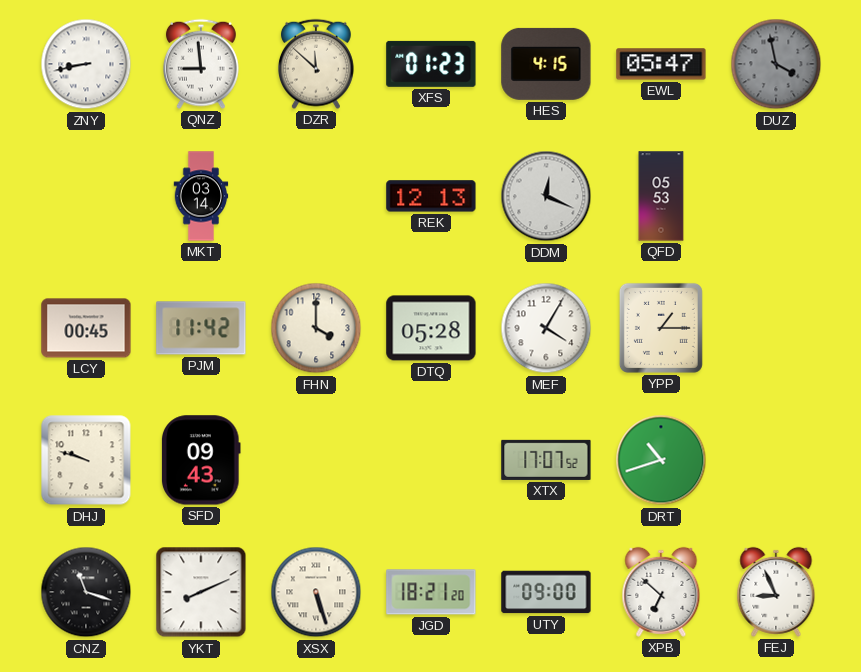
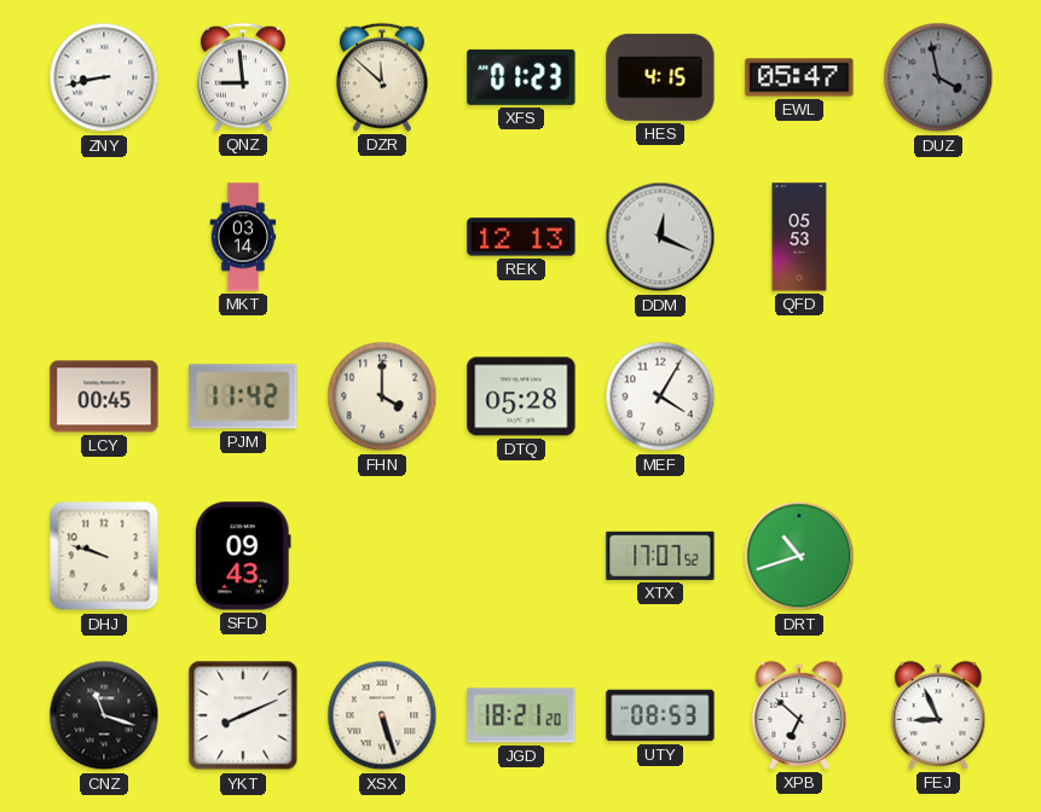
YPP: 1:15 -> none (661, 328)
UTY: 09:00 -> 08:53 (660, 715)
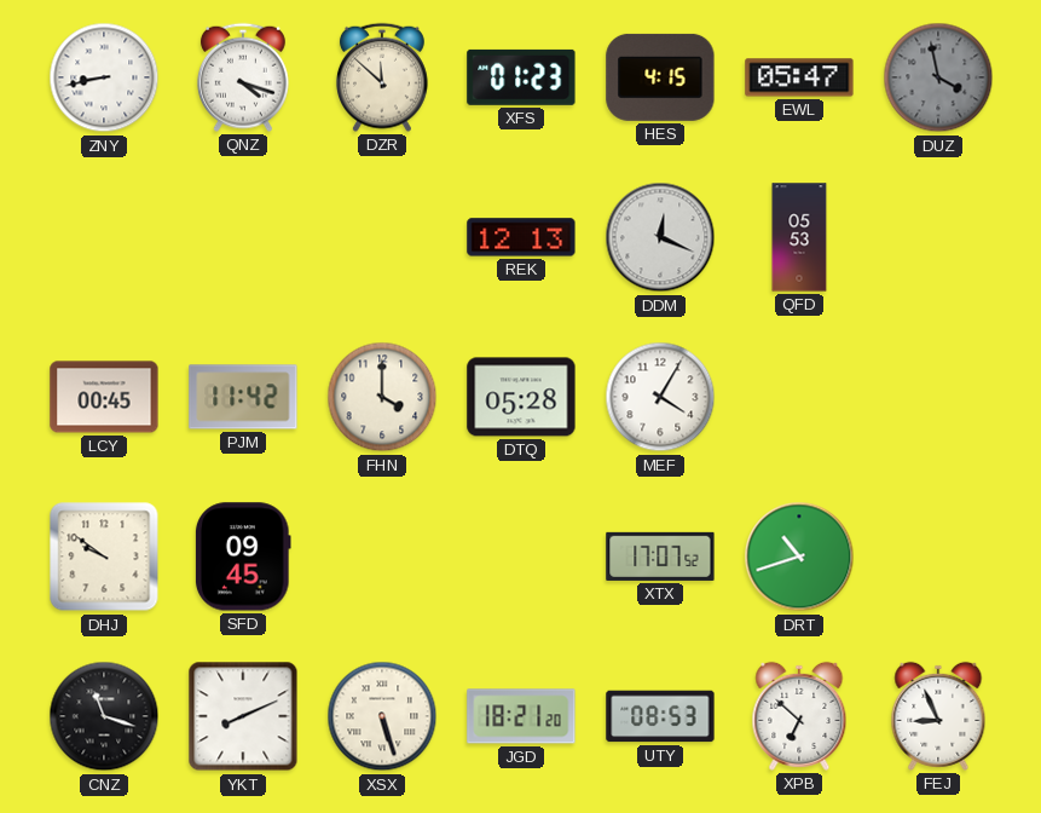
QNZ: 8:59 -> 4:18 (243, 77)
MKT: 03:14 -> none (243, 237)
DHJ: 9:48 -> 9:51 (104, 557)
SFD: 09:43 -> 09:45 (244, 557)
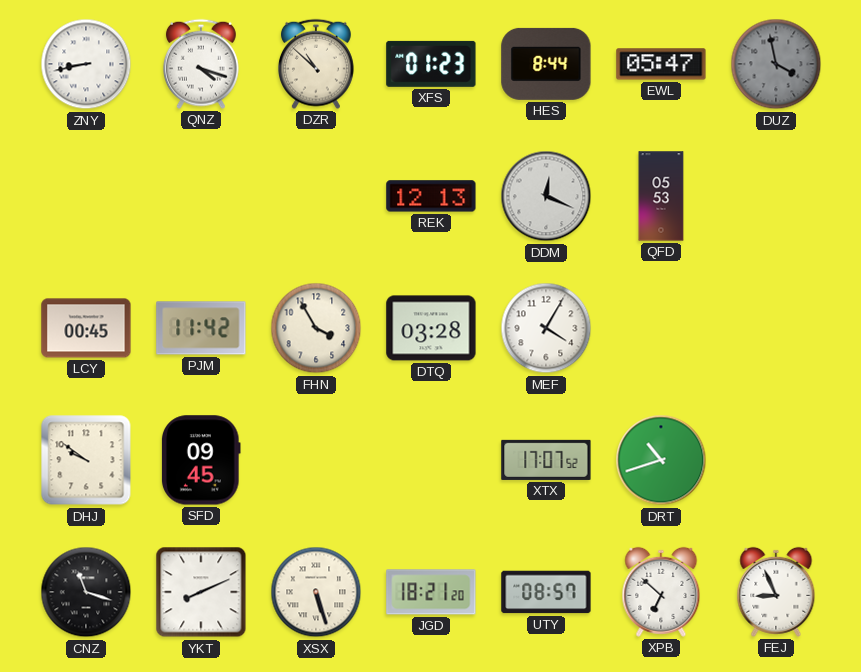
DZR: 11:52 -> 10:52 (316, 64)
HES: 4:15 -> 8:44 (546, 64)
FHN: 4:00 -> 3:55 (316, 328)
DTQ: 05:28 -> 03:28 (431, 328)
UTY: 08:53 -> 08:57 (546, 592)
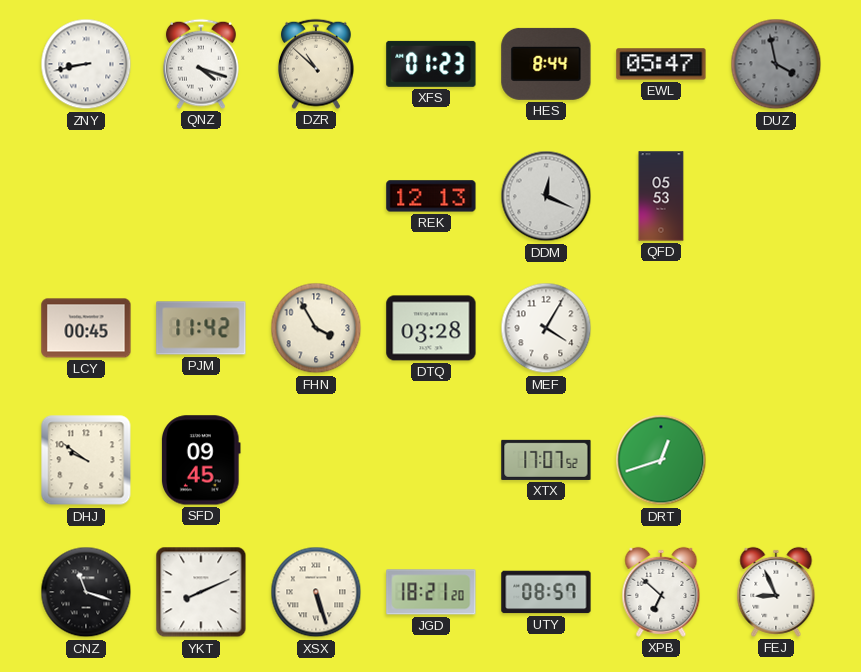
DRT: 10:42 -> 12:42 (661, 460)
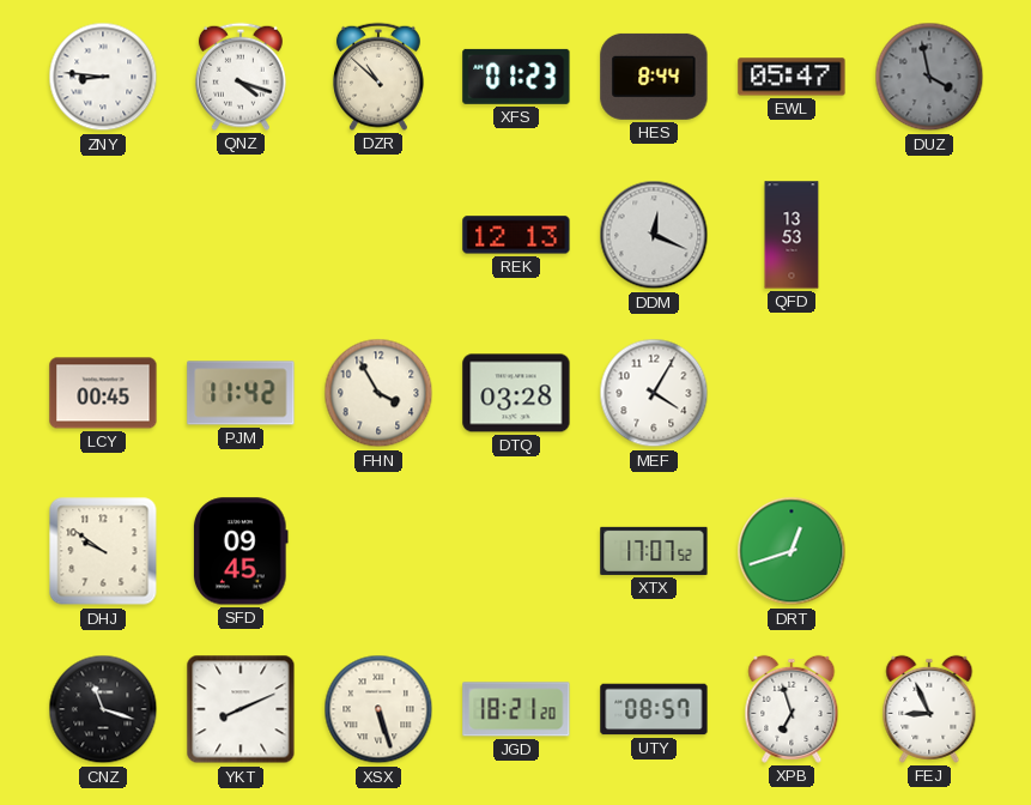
ZNY: 8:43 -> 8:46 (103, 77)
QFD: 05:53 -> 13:53 (792, 235)
XPB: 6:52 -> 6:57 (792, 709)
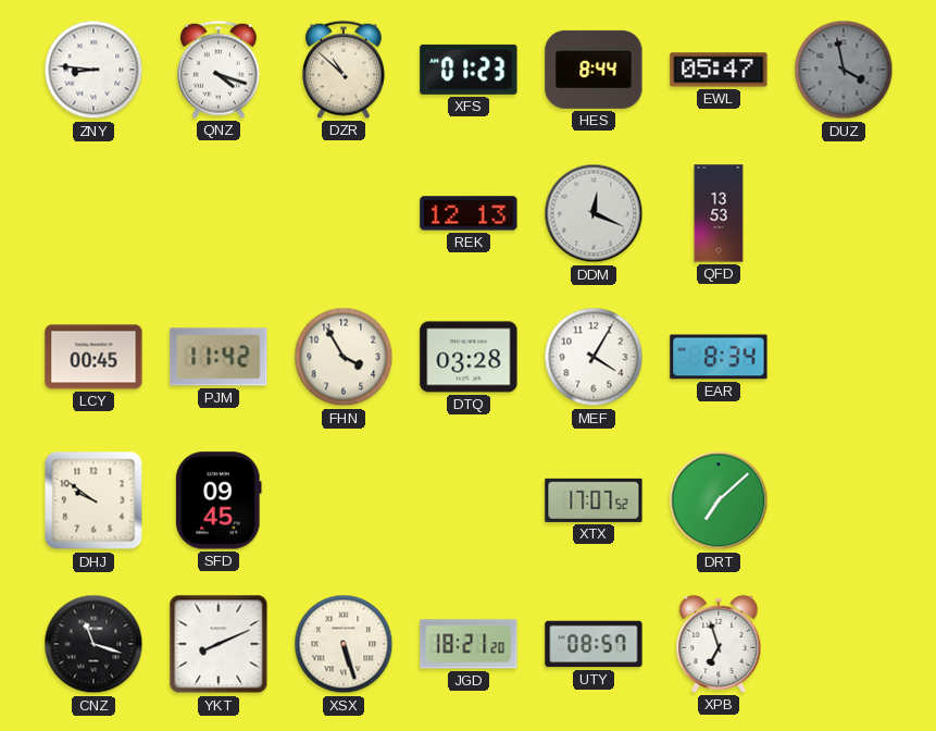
EAR: none -> 8:34 (719, 357)
DRT: 12:42 -> 7:08 (719, 500)
FEJ: 8:56 -> none (929, 709)
